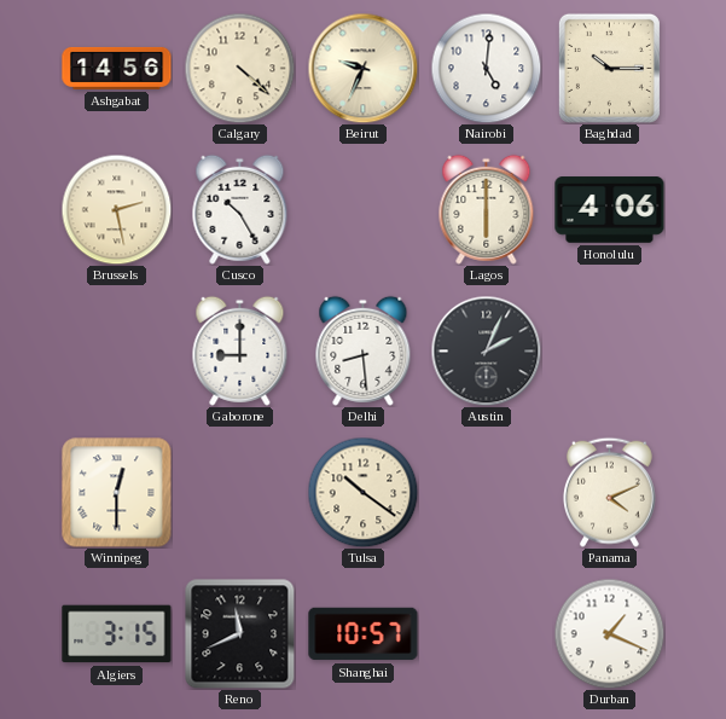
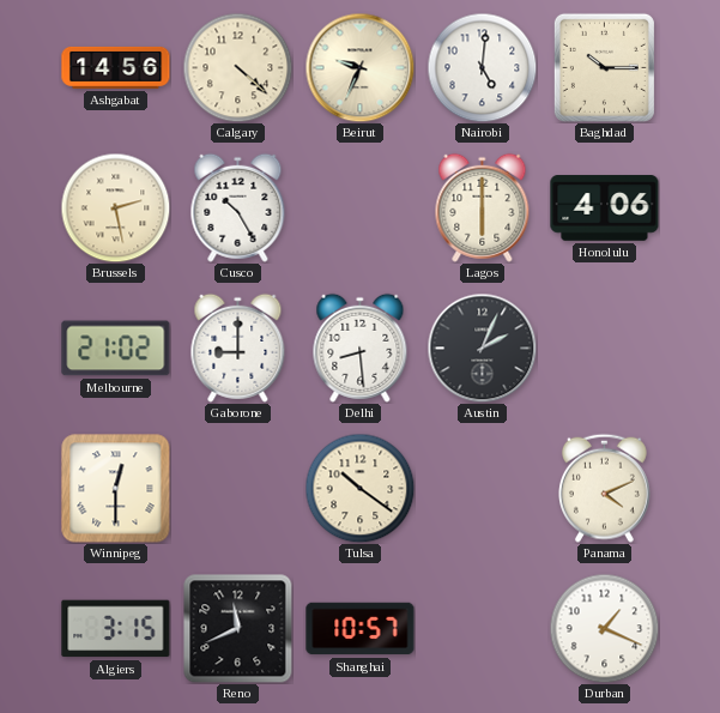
Melbourne: none -> 21:02 (116, 349)
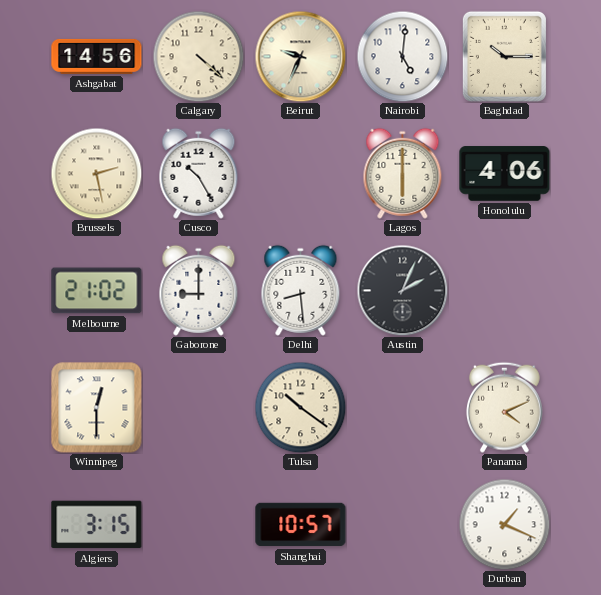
Reno: 11:41 -> none (237, 628)
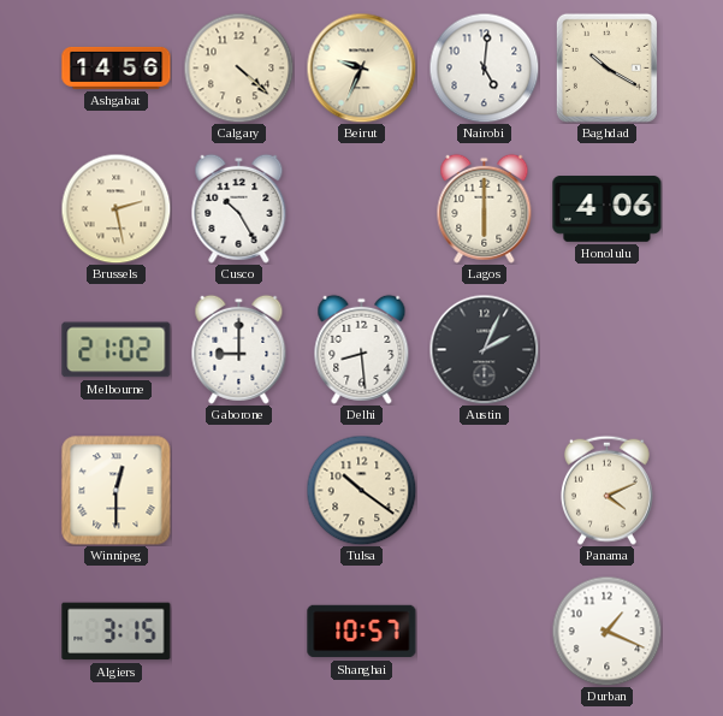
Baghdad: 10:15 -> 10:20 (606, 67)
